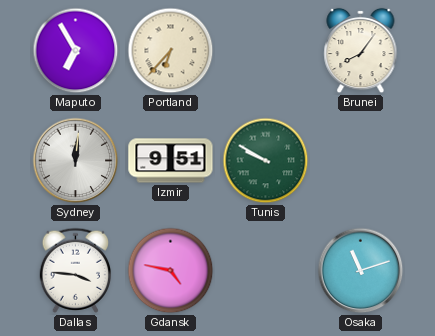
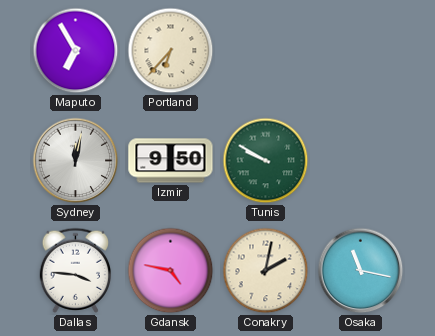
Brunei: 8:06 -> none (361, 51)
Sydney: 12:01 -> 12:02 (76, 161)
Izmir: 9:51 -> 9:50 (171, 161)
Conakry: none -> 2:02 (266, 271)
Osaka: 11:12 -> 11:17 (361, 271)
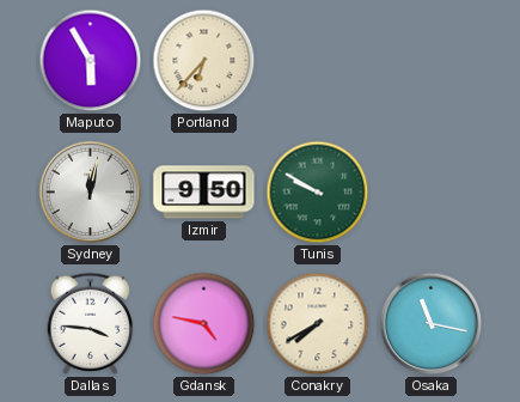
Maputo: 6:55 -> 5:55 (91, 61)
Conakry: 2:02 -> 7:40 (318, 324)
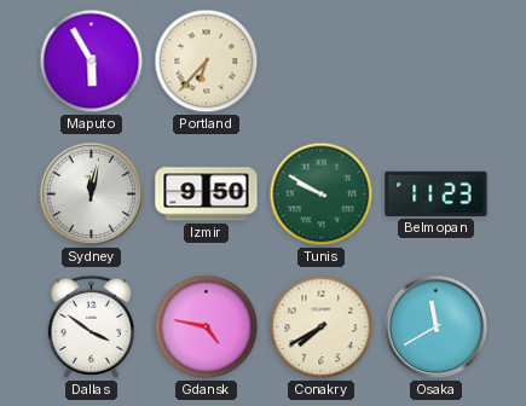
Belmopan: none -> 11:23 (437, 193)
Dallas: 3:46 -> 3:51 (92, 326)
Osaka: 11:17 -> 11:40 (437, 327)
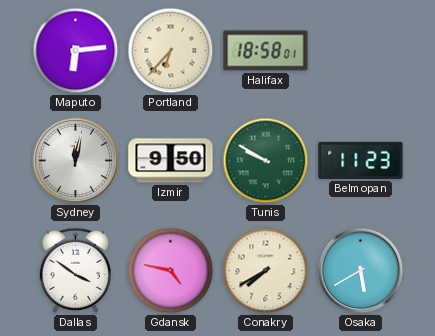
Maputo: 5:55 -> 6:14 (76, 51)
Halifax: none -> 18:58 (266, 51)
Osaka: 11:40 -> 5:40 (361, 271)
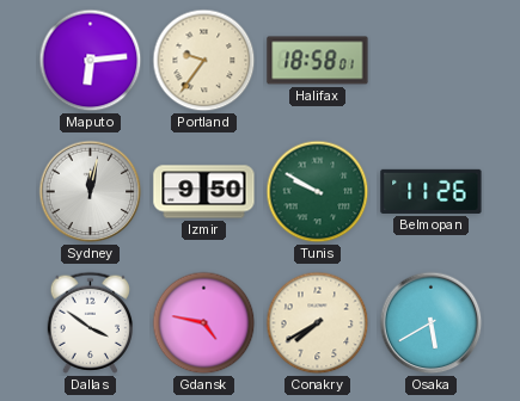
Portland: 6:37 -> 9:36 (204, 61)
Belmopan: 11:23 -> 11:26 (432, 191)
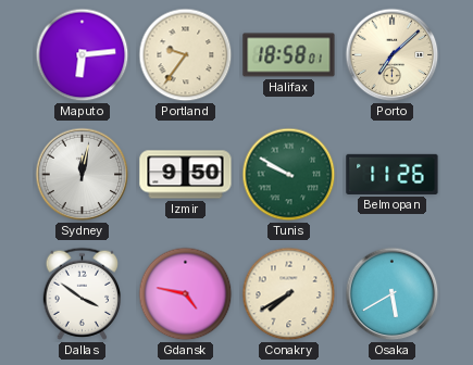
Porto: none -> 7:08 (393, 55)
